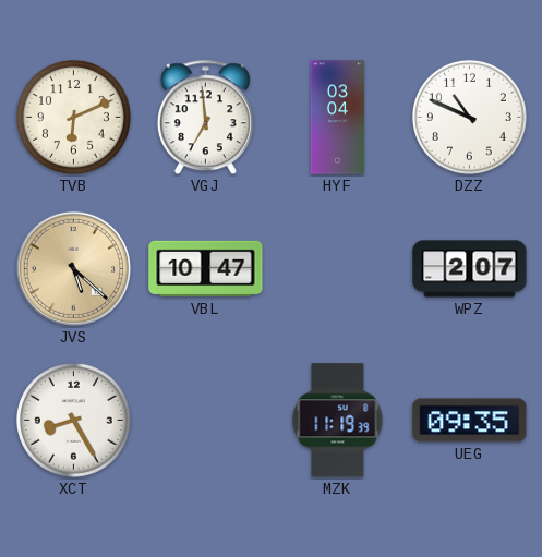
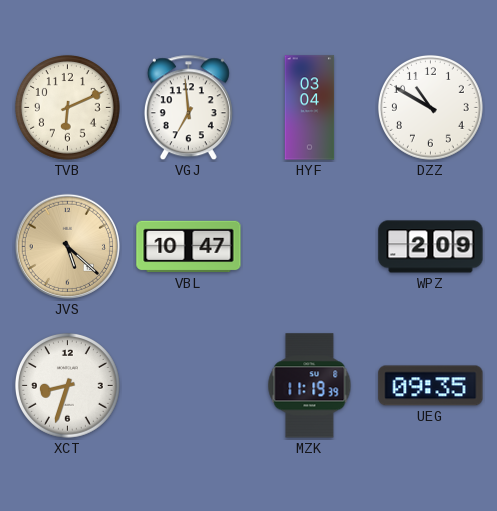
DZZ: 10:49 -> 10:50 (430, 107)
WPZ: 2:07 -> 2:09 (431, 247)
XCT: 8:25 -> 8:33 (67, 385)
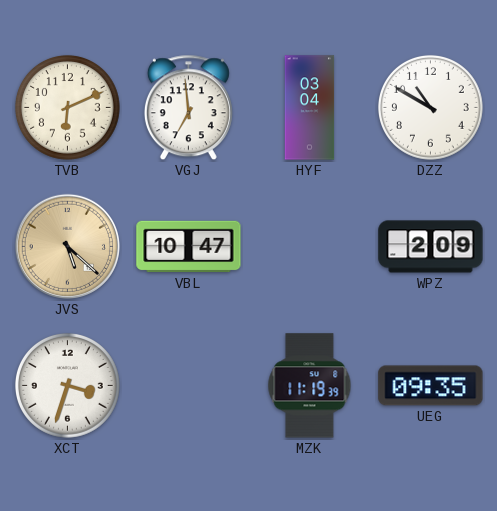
XCT: 8:33 -> 3:33 (67, 385)
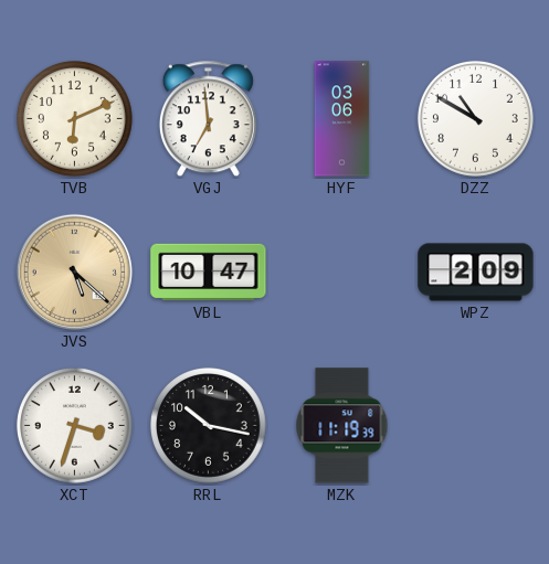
HYF: 03:04 -> 03:06 (342, 119)
RRL: none -> 10:17 (208, 425)
UEG: 09:35 -> none (431, 386)
